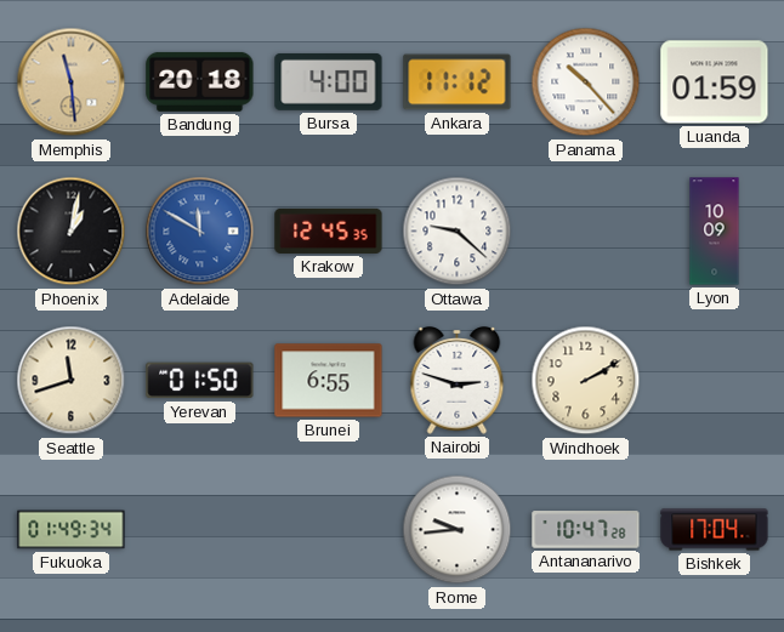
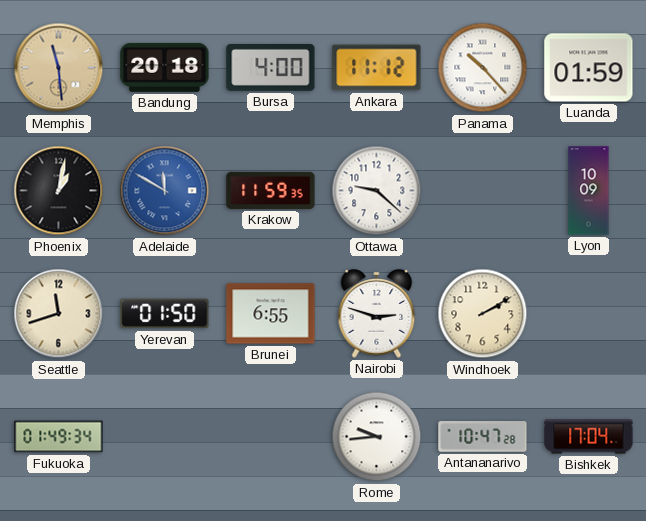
Krakow: 12:45 -> 11:59 (271, 190)
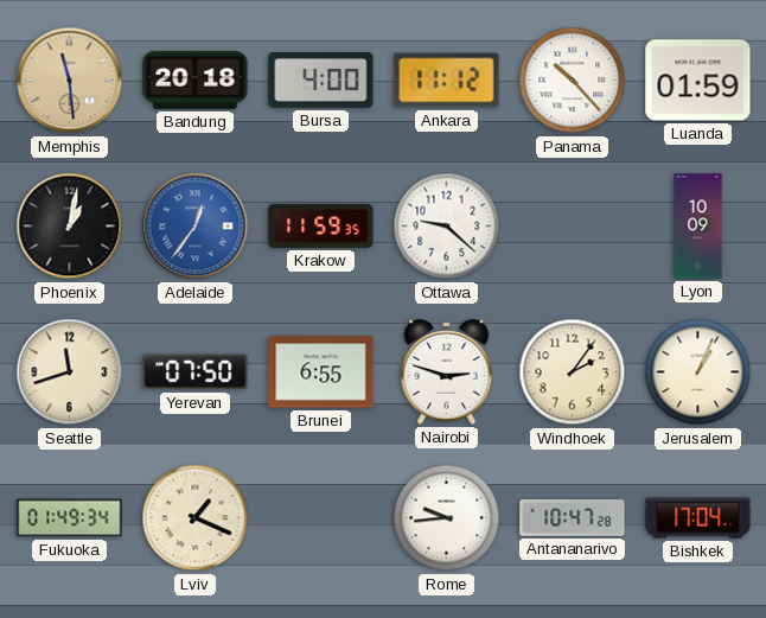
Adelaide: 11:50 -> 12:36 (196, 227)
Yerevan: 01:50 -> 07:50 (196, 372)
Windhoek: 2:10 -> 2:06 (573, 372)
Jerusalem: none -> 1:04 (698, 372)
Lviv: none -> 1:19 (196, 518)
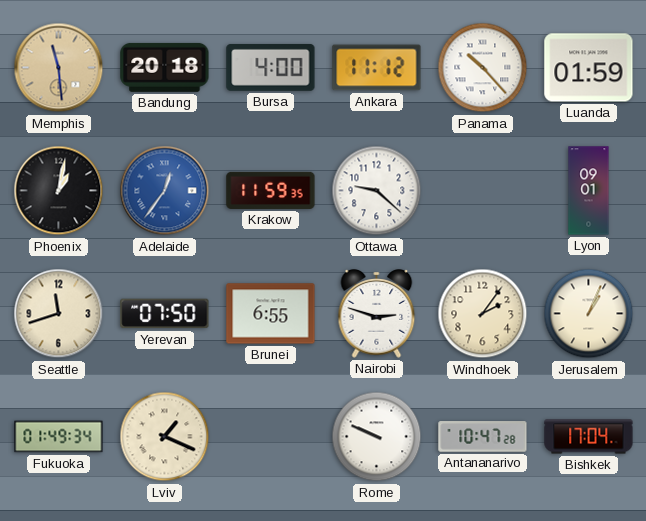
Lyon: 10:09 -> 09:01 (589, 191)
Rome: 9:44 -> 9:49 (377, 437)
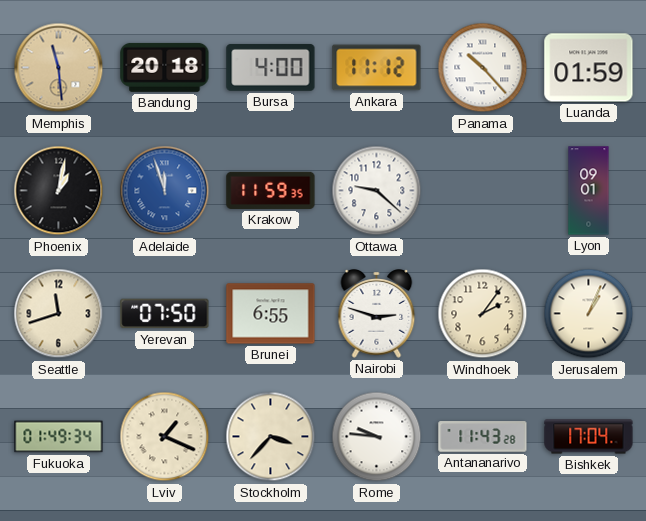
Adelaide: 12:36 -> 11:57 (165, 191)
Stockholm: none -> 3:37 (271, 437)
Rome: 9:49 -> 9:46 (377, 437)
Antananarivo: 10:47 -> 11:43 (483, 437)
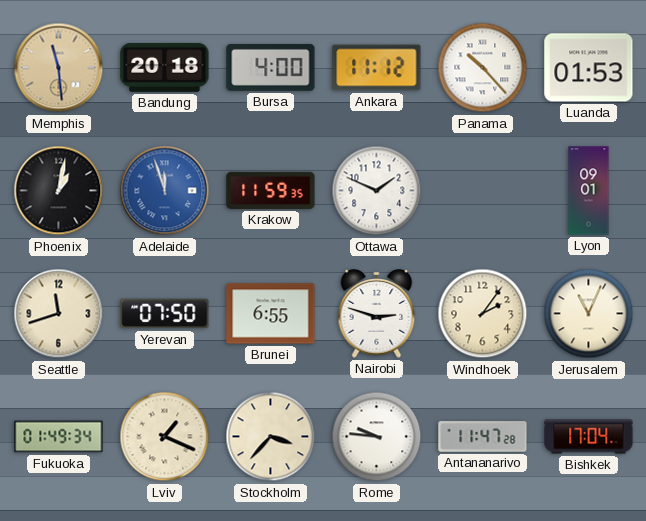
Luanda: 01:59 -> 01:53 (589, 68)
Ottawa: 9:22 -> 1:49 (377, 191)
Jerusalem: 1:04 -> 11:04 (589, 314)
Antananarivo: 11:43 -> 11:47 (483, 437)
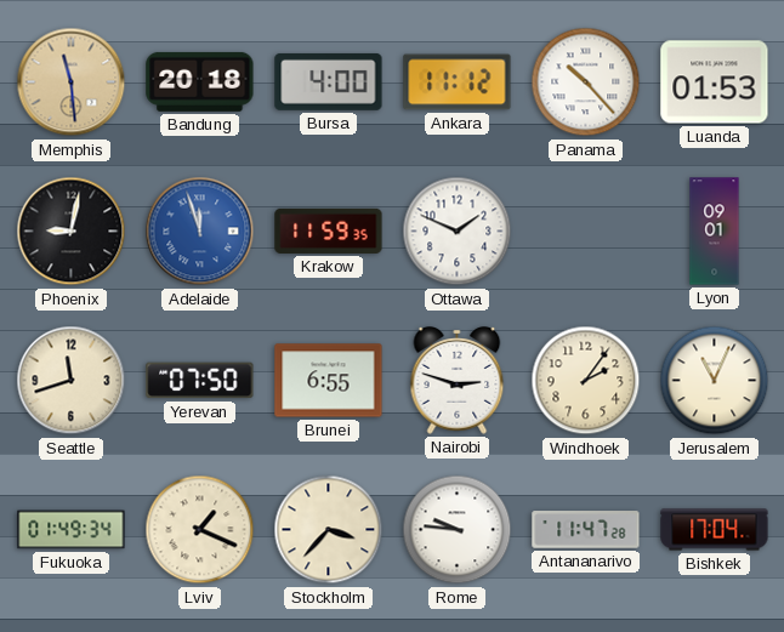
Phoenix: 1:02 -> 9:02 (72, 232)
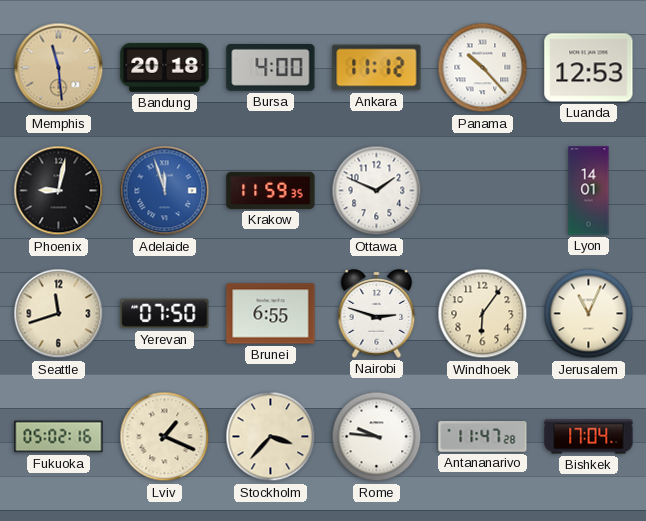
Luanda: 01:53 -> 12:53 (589, 68)
Lyon: 09:01 -> 14:01 (589, 191)
Windhoek: 2:06 -> 6:06 (483, 314)
Fukuoka: 01:49 -> 05:02 (59, 437)
